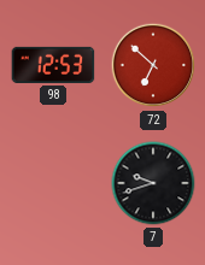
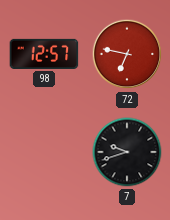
98: 12:53 -> 12:57 (44, 54)
72: 6:52 -> 6:47 (127, 54)
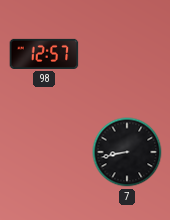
72: 6:47 -> none (127, 54)
7: 9:42 -> 8:43 (127, 152)
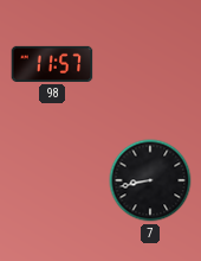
98: 12:57 -> 11:57 (52, 64)
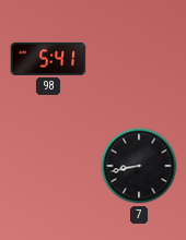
98: 11:57 -> 5:41 (48, 59)
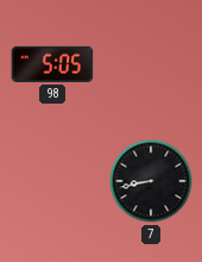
98: 5:41 -> 5:05 (52, 64)
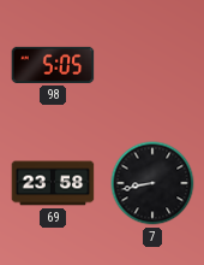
69: none -> 23:58 (53, 183)
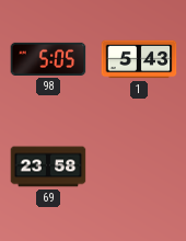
1: none -> 5:43 (139, 59)
7: 8:43 -> none (152, 183)
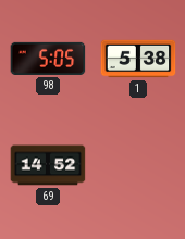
1: 5:43 -> 5:38 (138, 59)
69: 23:58 -> 14:52 (48, 165)
